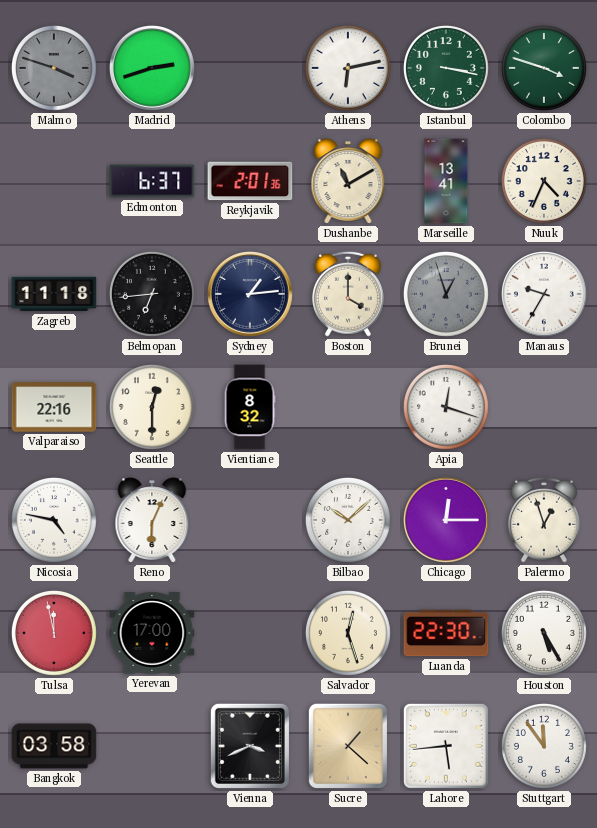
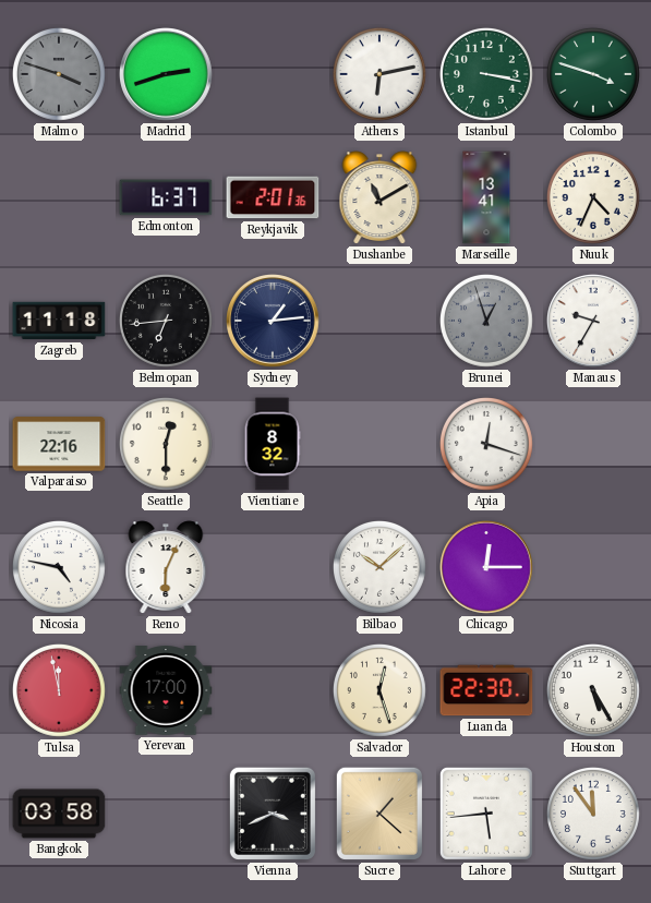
Boston: 4:00 -> none (348, 294)
Palermo: 12:57 -> none (544, 520)
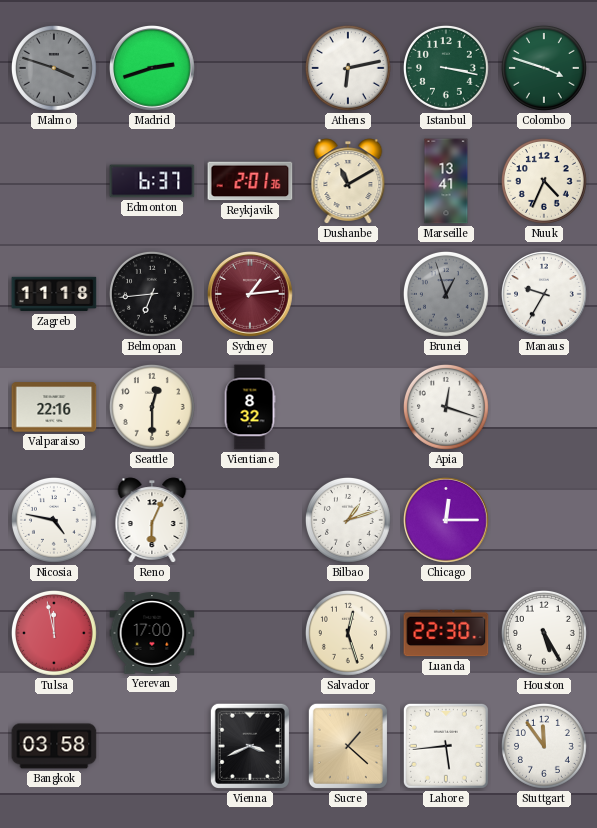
Sydney dial: navy -> burgundy (251, 295)
Bilbao: 10:08 -> 1:12 (348, 520)
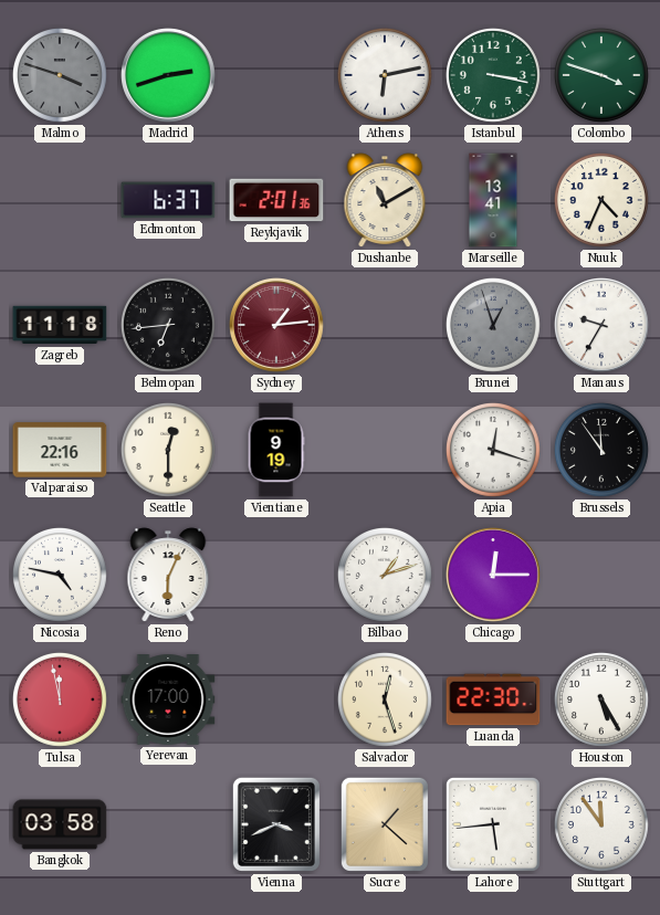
Vientiane: 8:32 -> 9:19 (276, 450)
Brussels: none -> 11:54 (601, 450)
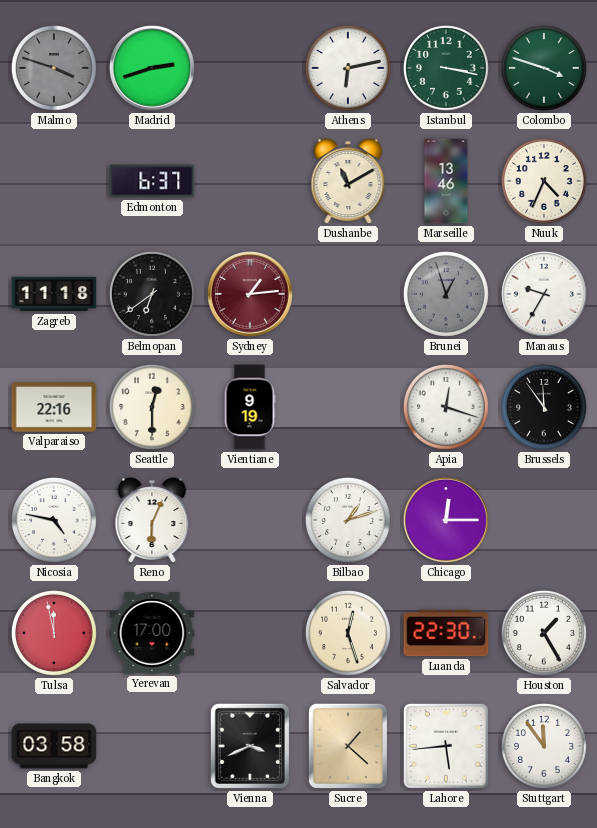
Reykjavik: 2:01 -> none (276, 200)
Marseille: 13:41 -> 13:46 (446, 181)
Belmopan: 6:44 -> 6:39 (152, 294)
Houston: 5:25 -> 1:25 (544, 633)
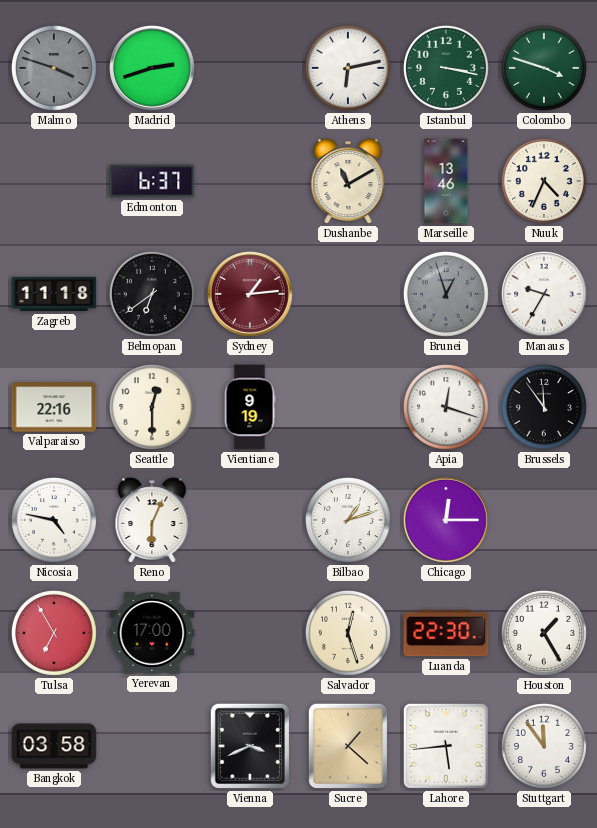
Tulsa: 11:58 -> 6:55 (54, 633)
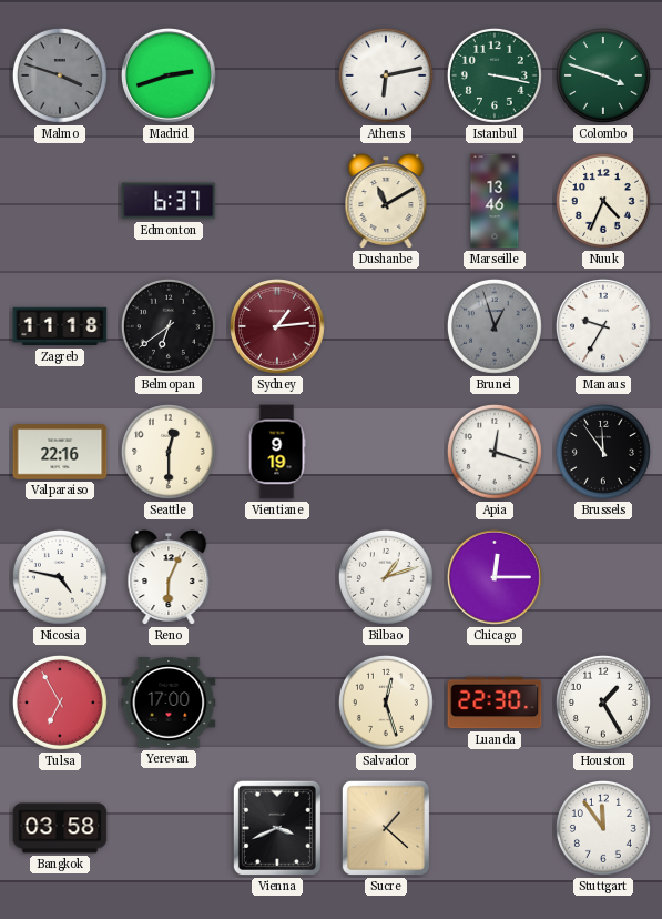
Lahore: 5:44 -> none (446, 746)
